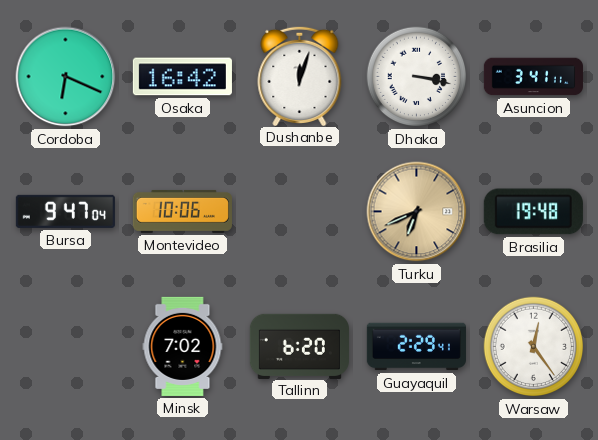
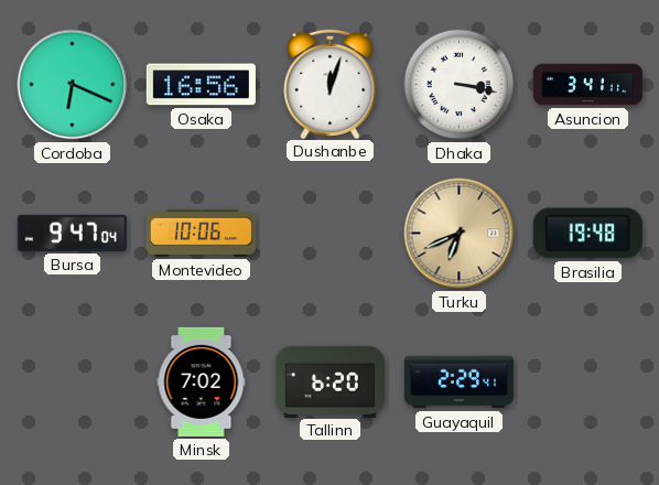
Osaka: 16:42 -> 16:56 (201, 85)
Warsaw: 12:24 -> none (534, 347)
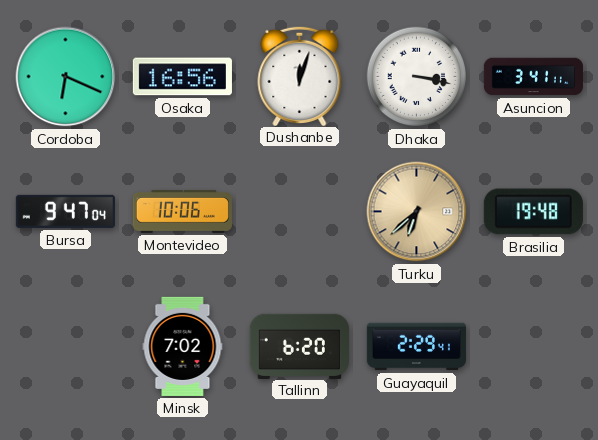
Turku: 6:41 -> 6:38 (417, 212)
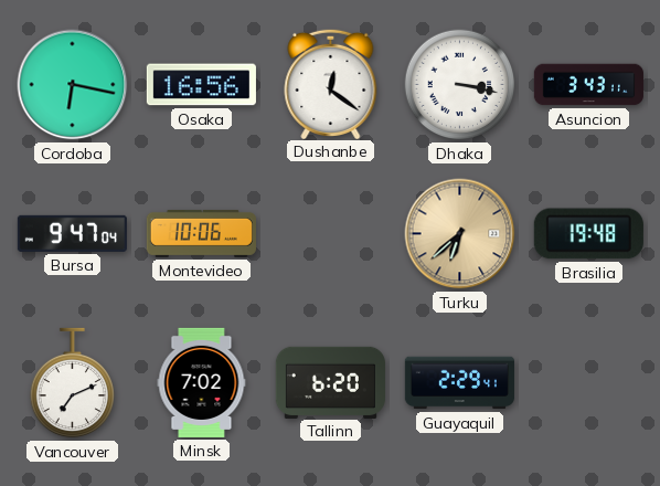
Cordoba: 6:19 -> 6:17 (73, 85)
Dushanbe: 12:03 -> 12:21 (331, 83)
Asuncion: 3:41 -> 3:43 (588, 85)
Vancouver: none -> 7:11 (72, 383)
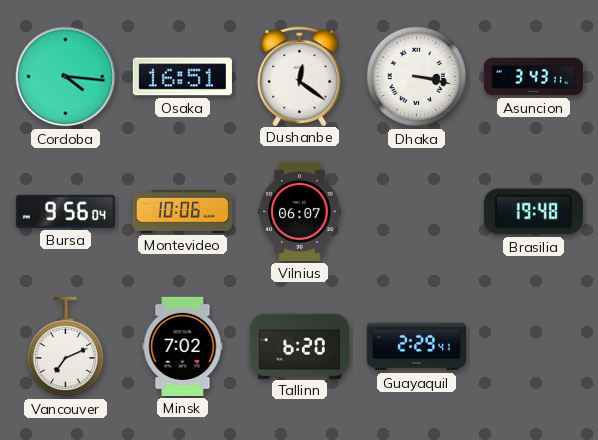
Cordoba: 6:17 -> 4:16 (66, 77)
Osaka: 16:56 -> 16:51 (182, 77)
Bursa: 9:47 -> 9:56 (65, 211)
Vilnius: none -> 06:07 (300, 211)
Turku: 6:38 -> none (460, 234)
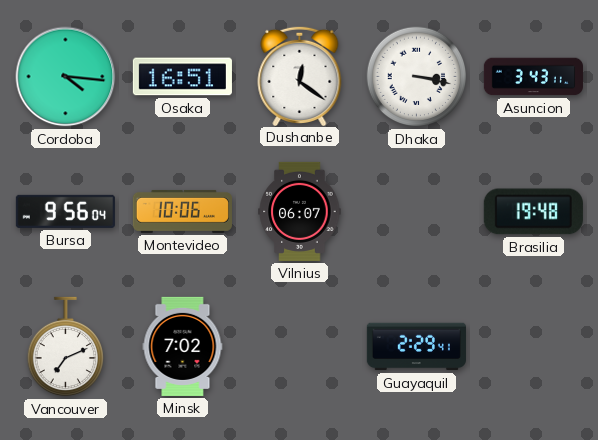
Tallinn: 6:20 -> none (299, 346)
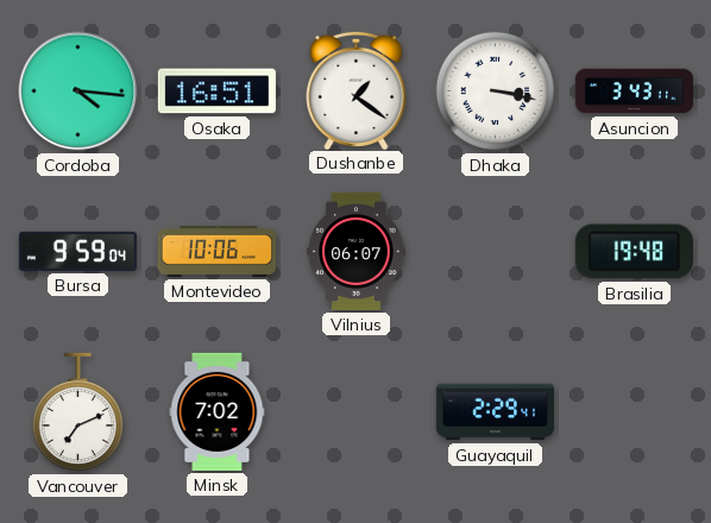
Dushanbe: 12:21 -> 1:21 (357, 89)
Bursa: 9:56 -> 9:59 (77, 251)
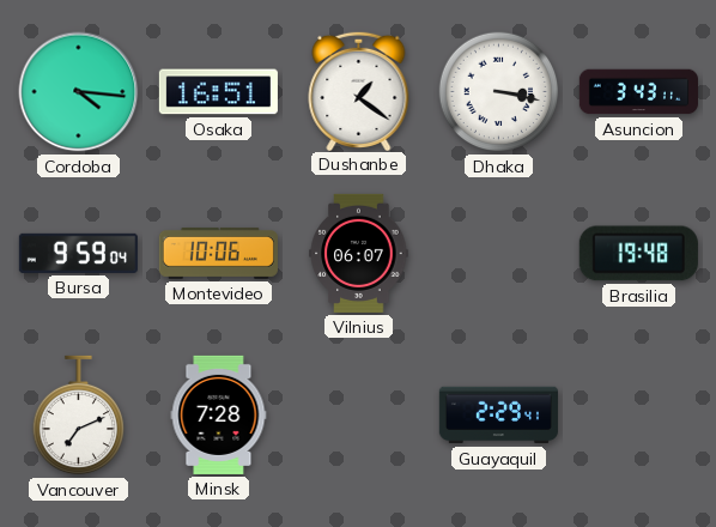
Minsk: 7:02 -> 7:28 (219, 414)
